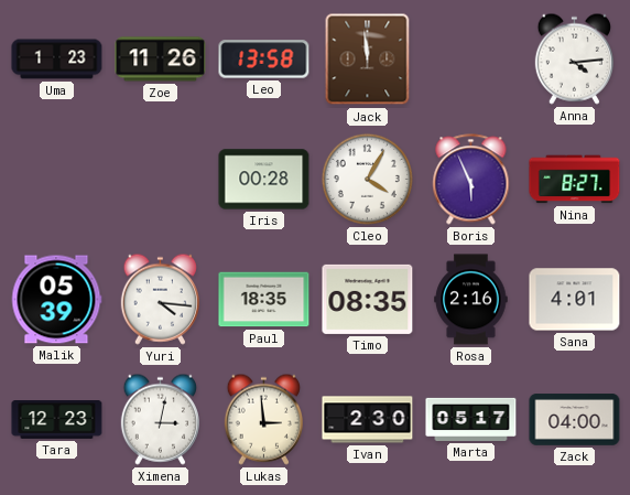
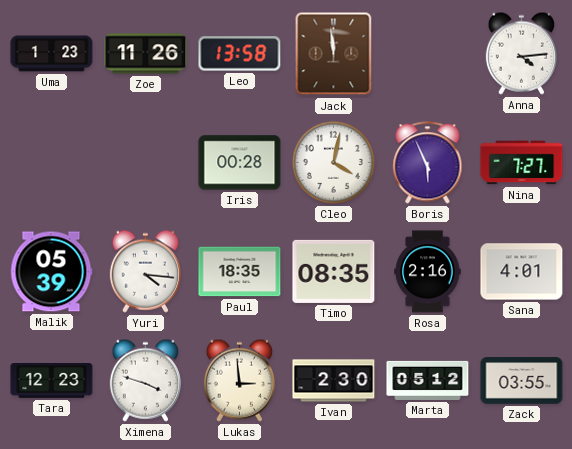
Cleo: 4:05 -> 4:02 (333, 162)
Nina: 8:27 -> 7:27 (522, 163)
Ximena: 3:02 -> 3:48 (145, 380)
Marta: 05:17 -> 05:12 (428, 380)
Zack: 04:00 -> 03:55 (522, 381)
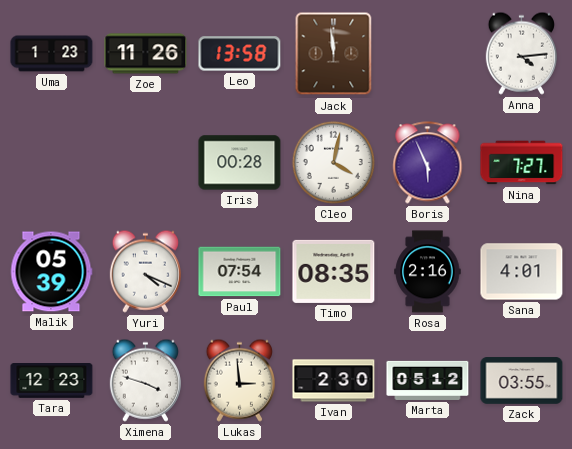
Yuri: 4:16 -> 4:19 (145, 271)
Paul: 18:35 -> 07:54 (240, 272)
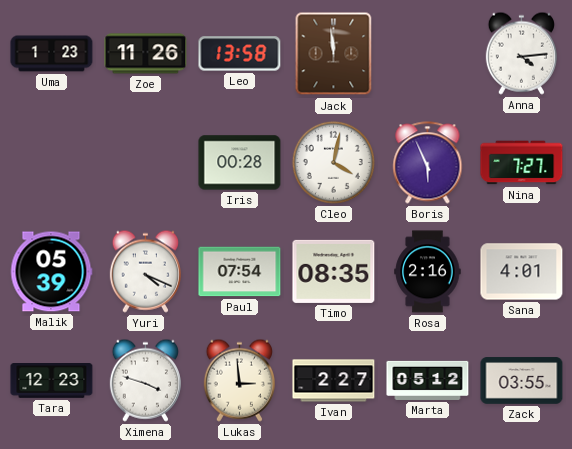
Ivan: 2:30 -> 2:27 (334, 381)
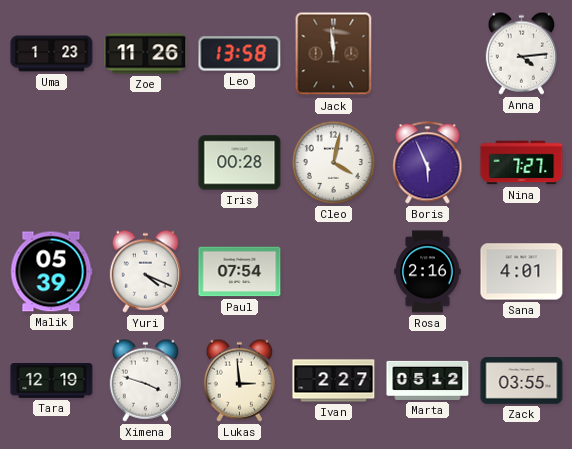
Timo: 08:35 -> none (334, 271)
Tara: 12:23 -> 12:19 (52, 381)
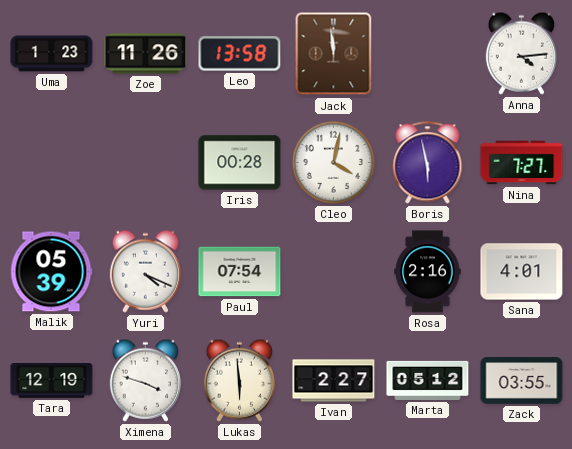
Boris: 5:56 -> 5:58 (428, 163)
Lukas: 2:59 -> 5:59 (239, 380)
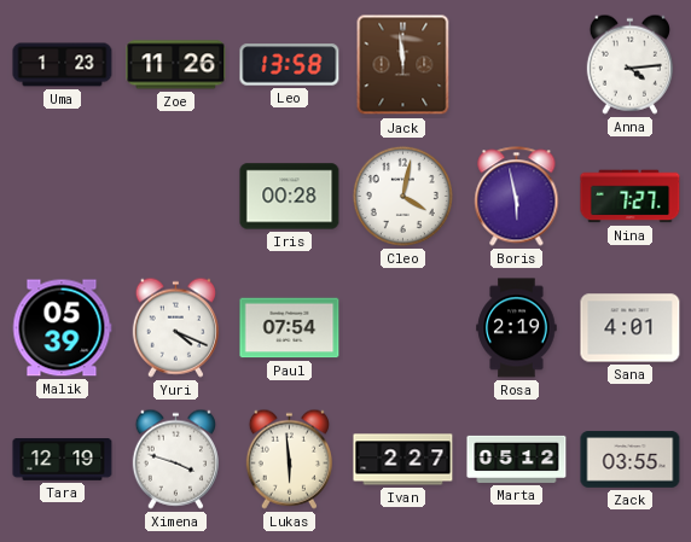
Rosa: 2:16 -> 2:19 (517, 328)
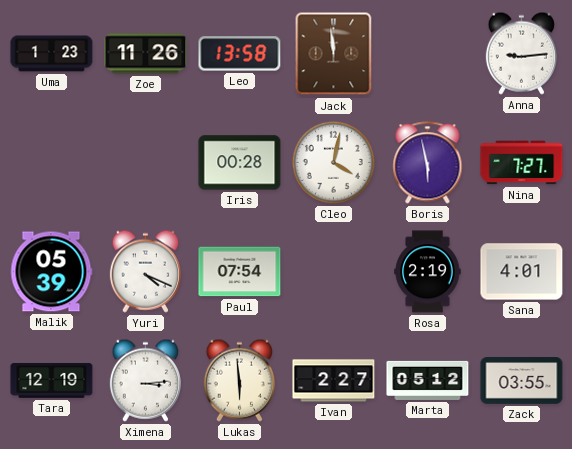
Anna: 4:14 -> 9:14 (521, 53)
Ximena: 3:48 -> 3:14 (145, 380)
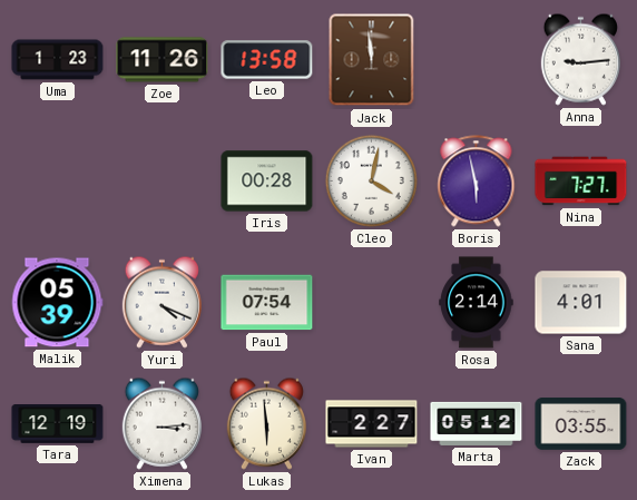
Rosa: 2:19 -> 2:14 (477, 303)
